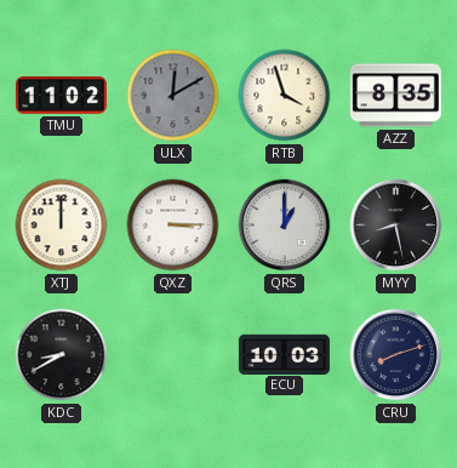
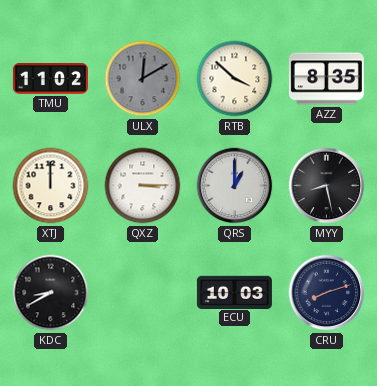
RTB: 3:57 -> 3:52 (235, 79)
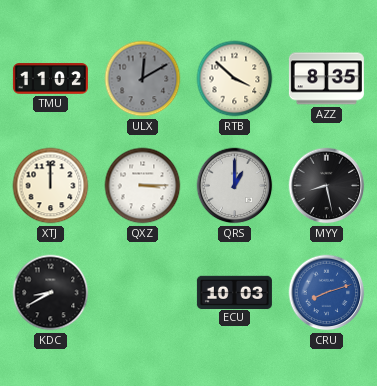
CRU dial: navy -> blue (327, 293)
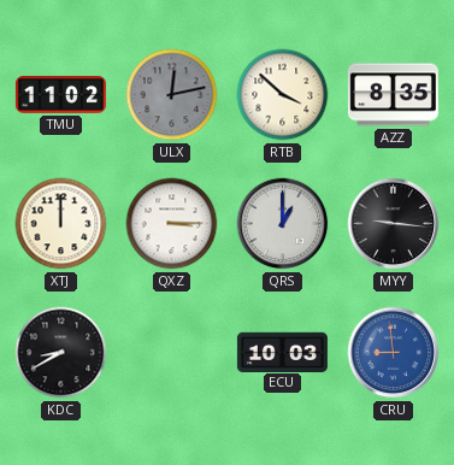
ULX: 12:10 -> 12:13 (172, 95)
MYY: 8:28 -> 9:16 (394, 224)
CRU: 8:12 -> 8:59 (394, 353)
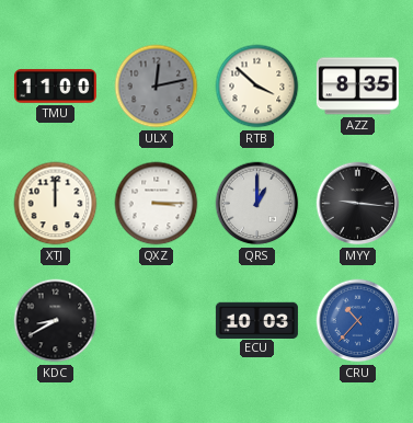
TMU: 11:02 -> 11:00 (55, 87)
CRU: 8:59 -> 10:37 (358, 321)
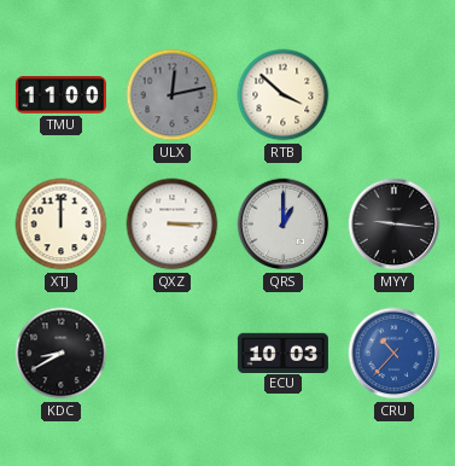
AZZ: 8:35 -> none (357, 87)
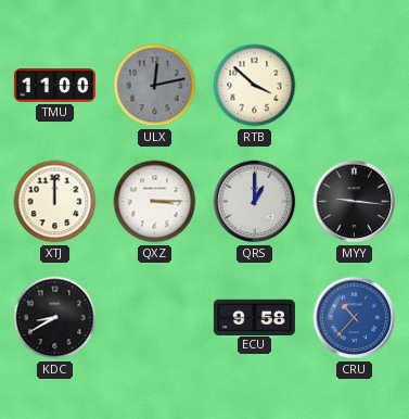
ECU: 10:03 -> 9:58 (254, 317)
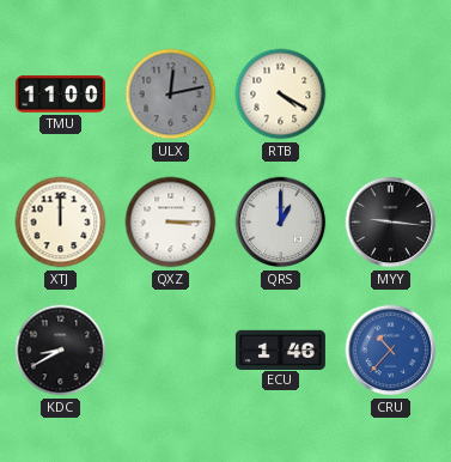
RTB: 3:52 -> 4:20 (281, 95)
ECU: 9:58 -> 1:46 (280, 349)
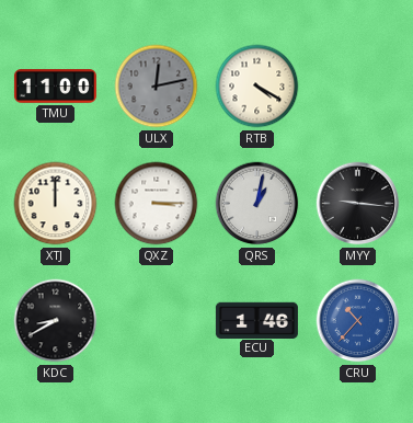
QRS: 1:00 -> 1:02 (257, 204)
